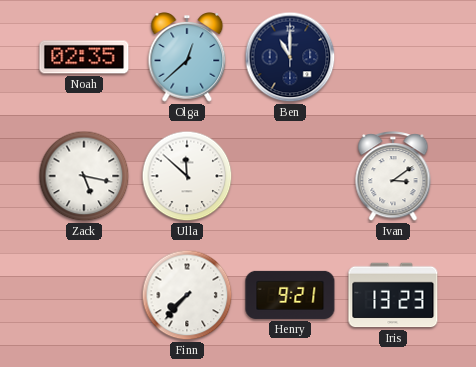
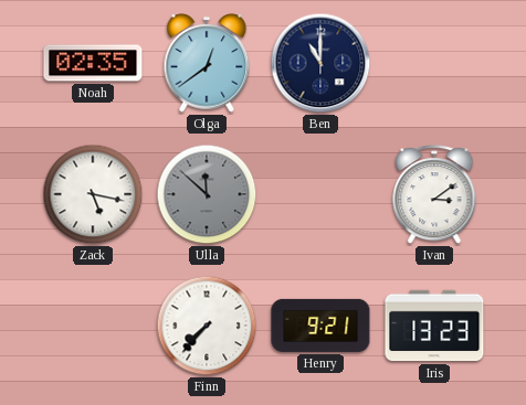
Olga: 12:38 -> 12:39 (207, 63)
Ulla dial: white -> grey (207, 194)
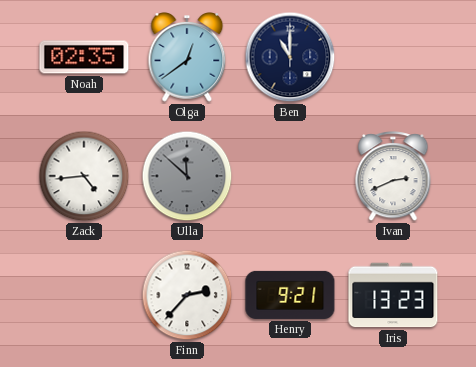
Zack: 5:17 -> 4:44 (84, 176)
Ivan: 3:09 -> 2:41 (393, 177)
Finn: 7:37 -> 2:37 (187, 295)
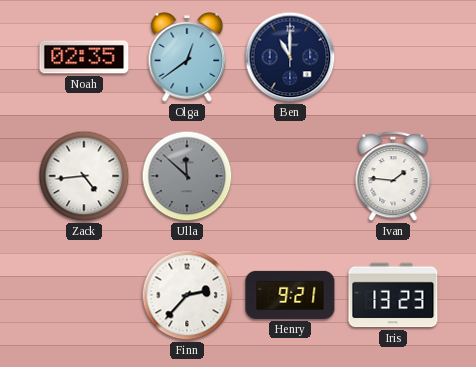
Ivan: 2:41 -> 1:46 (393, 177)
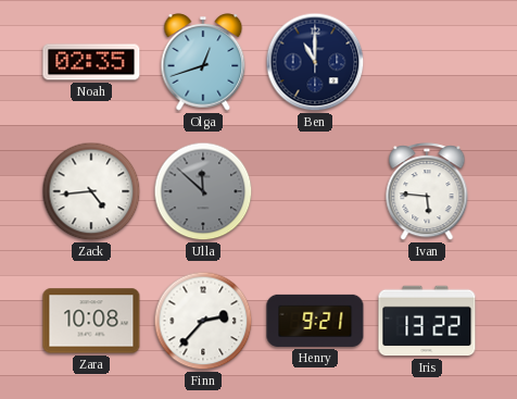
Olga: 12:39 -> 12:42 (203, 62)
Ivan: 1:46 -> 5:46 (427, 192)
Zara: none -> 10:08 (91, 321)
Iris: 13:23 -> 13:22 (427, 321)
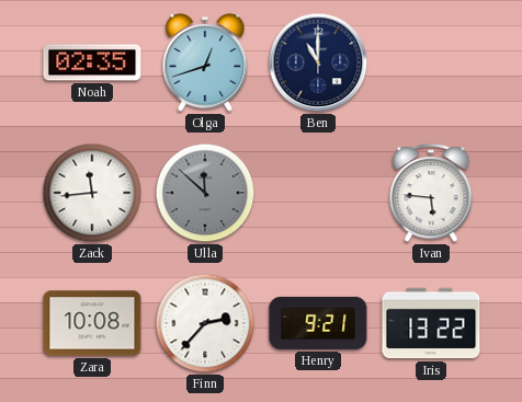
Zack: 4:44 -> 11:44 (92, 193)
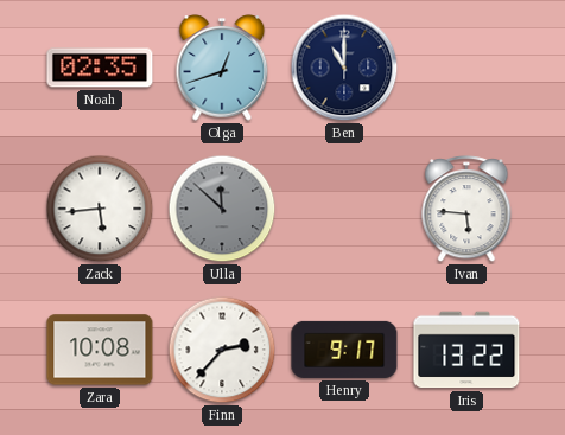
Zack: 11:44 -> 5:44 (100, 209)
Henry: 9:21 -> 9:17 (344, 350)
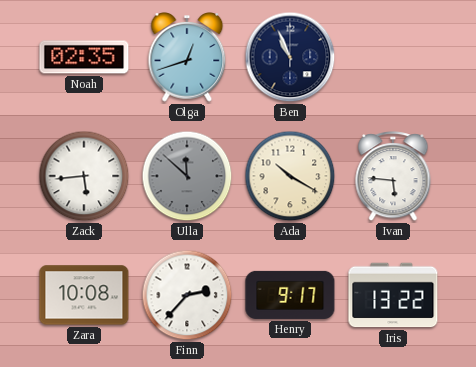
Ben: 11:00 -> 10:56 (290, 57)
Ada: none -> 10:20 (290, 176)
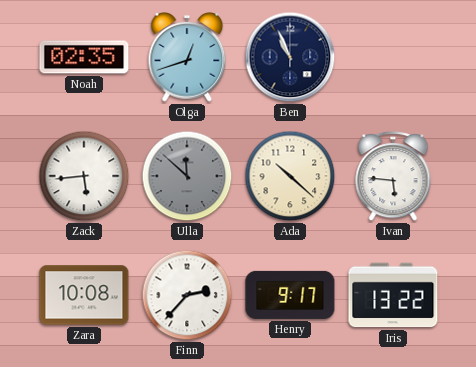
Ada: 10:20 -> 10:22 (290, 176)
